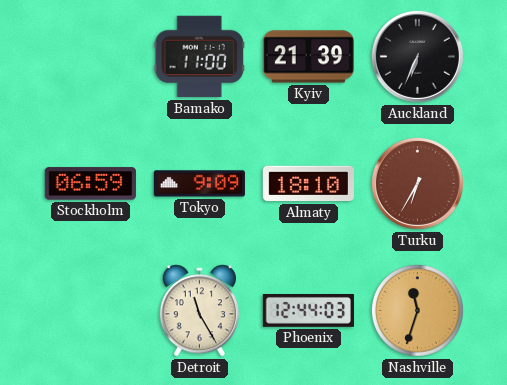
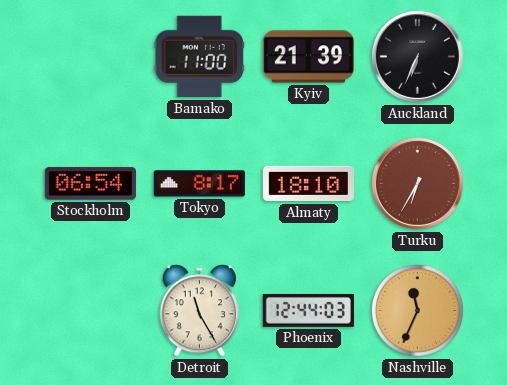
Stockholm: 06:59 -> 06:54 (90, 184)
Tokyo: 9:09 -> 8:17 (199, 184)
Nashville: 11:33 -> 11:34 (417, 310)
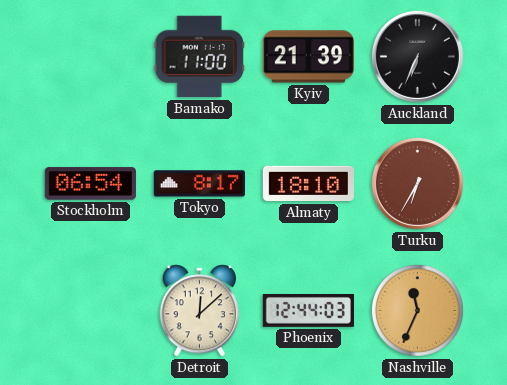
Detroit: 11:25 -> 12:08 (200, 311)
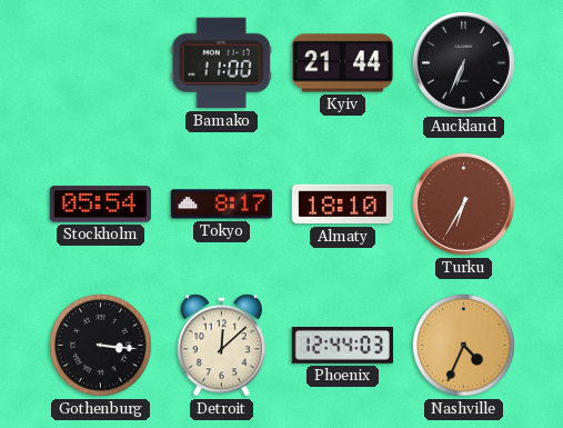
Kyiv: 21:39 -> 21:44 (342, 63)
Stockholm: 06:54 -> 05:54 (100, 205)
Gothenburg: none -> 3:16 (100, 345)
Nashville: 11:34 -> 4:34 (463, 345)
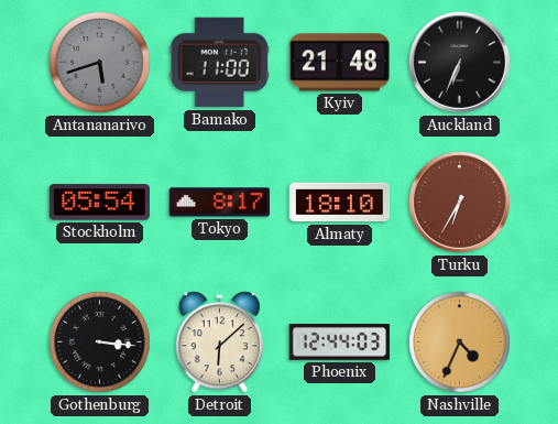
Antananarivo: none -> 5:42 (99, 62)
Kyiv: 21:44 -> 21:48 (339, 63)
Detroit: 12:08 -> 6:08 (220, 343)
